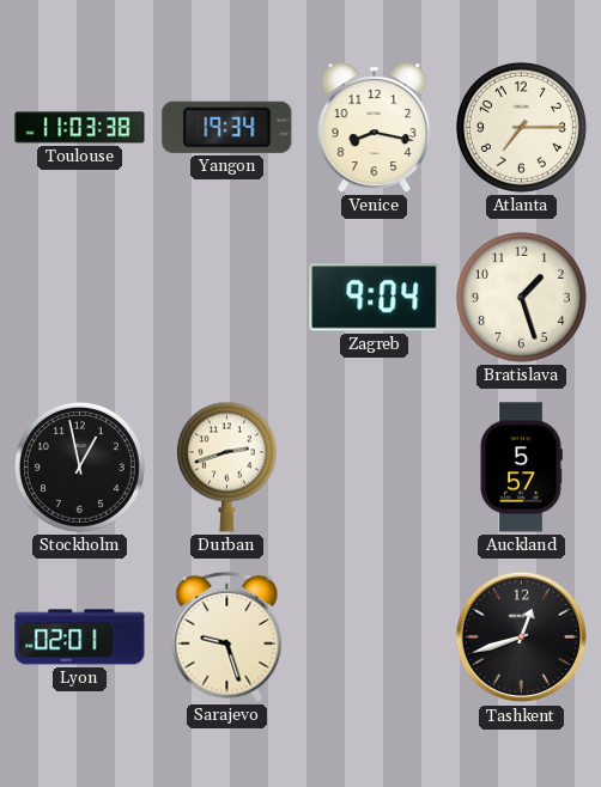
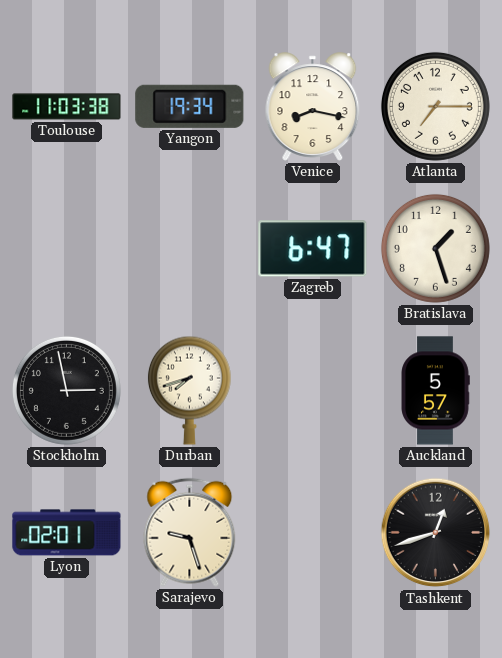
Zagreb: 9:04 -> 6:47 (313, 249)
Stockholm: 12:58 -> 2:58 (66, 390)
Durban: 2:42 -> 7:42 (189, 390)
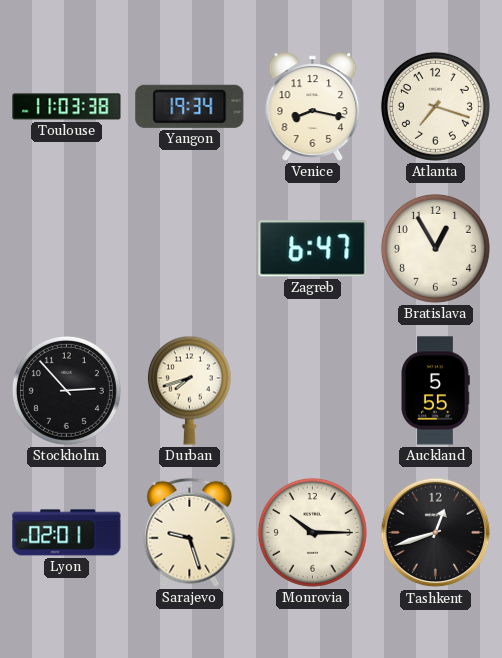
Atlanta: 7:15 -> 7:18 (435, 106)
Bratislava: 1:27 -> 12:55 (435, 248)
Stockholm: 2:58 -> 2:53 (66, 390)
Auckland: 5:57 -> 5:55 (435, 391)
Monrovia: none -> 10:15 (312, 532)
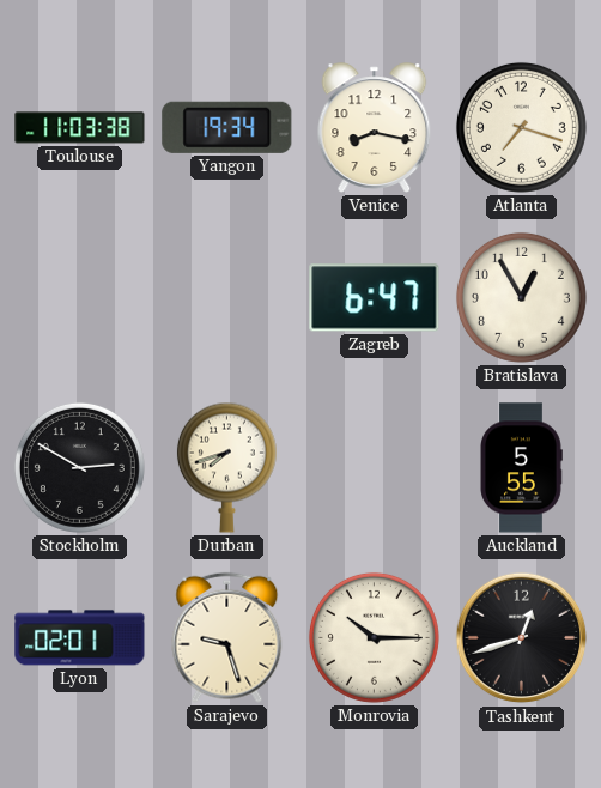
Stockholm: 2:53 -> 2:50 (79, 467)
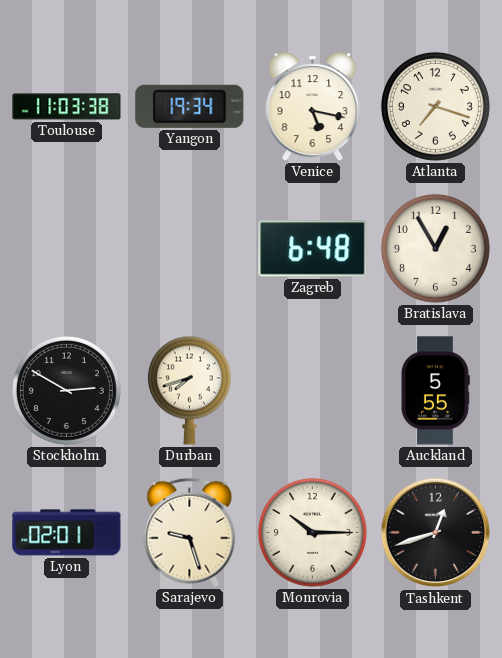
Venice: 8:17 -> 5:17 (313, 107)
Zagreb: 6:47 -> 6:48 (313, 249)
